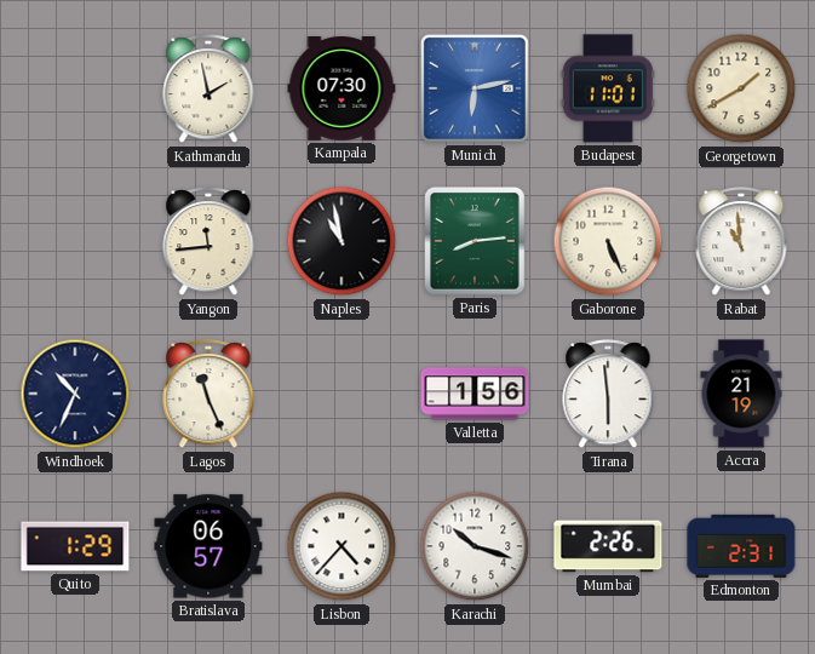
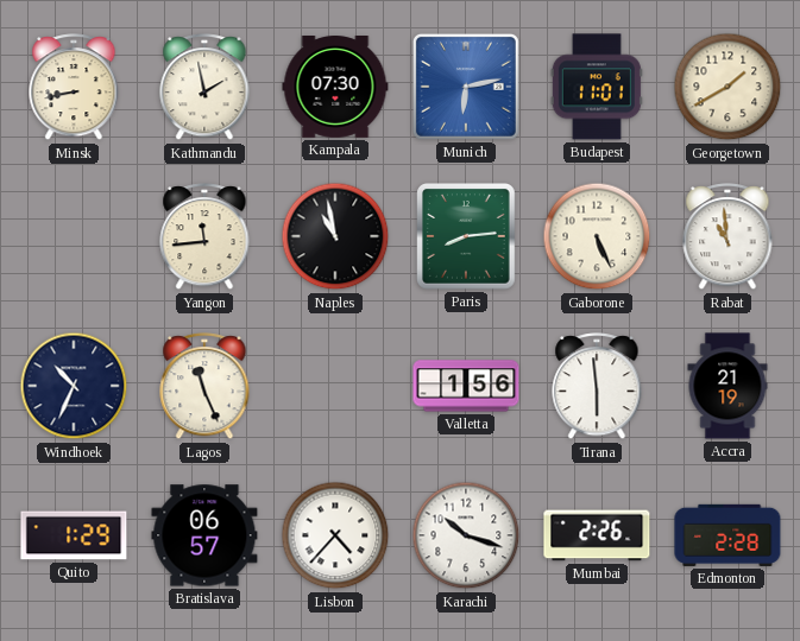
Minsk: none -> 8:43 (74, 88)
Edmonton: 2:31 -> 2:28 (727, 535)
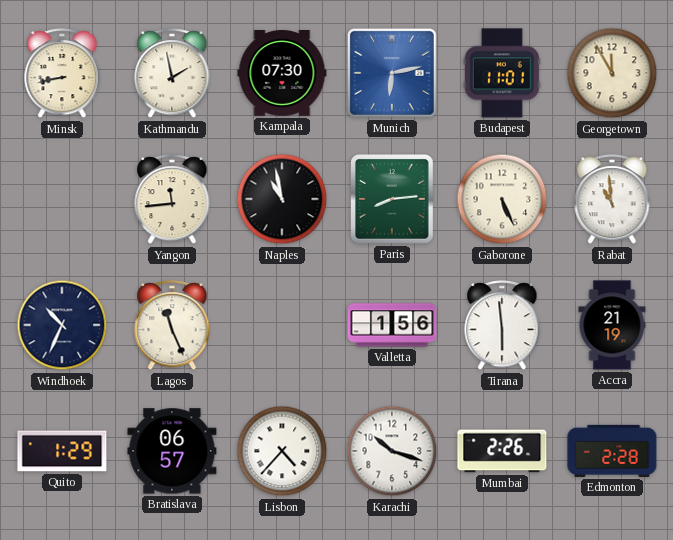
Georgetown: 1:40 -> 11:55 (612, 73)
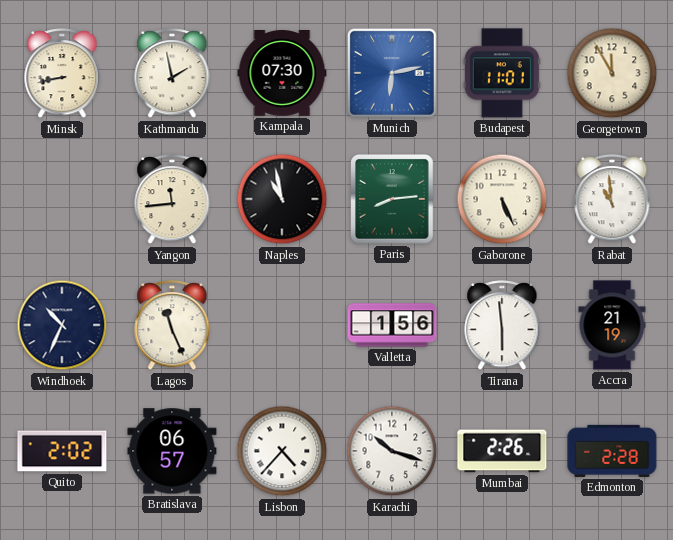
Quito: 1:29 -> 2:02 (62, 451)
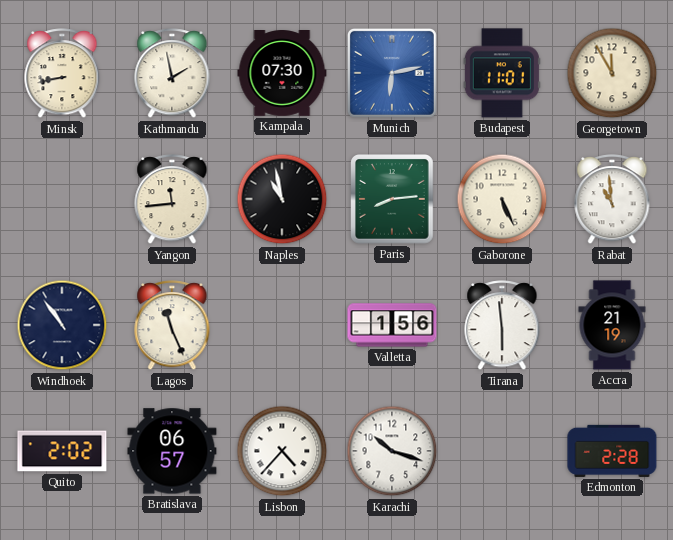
Windhoek: 10:34 -> 10:54 (62, 325)
Mumbai: 2:26 -> none (502, 451)
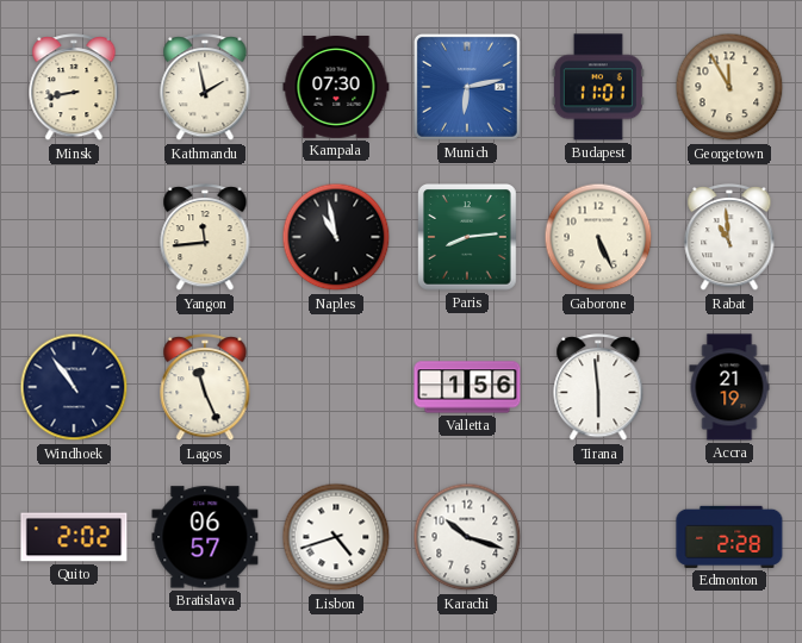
Lisbon: 4:37 -> 4:42 (336, 537)
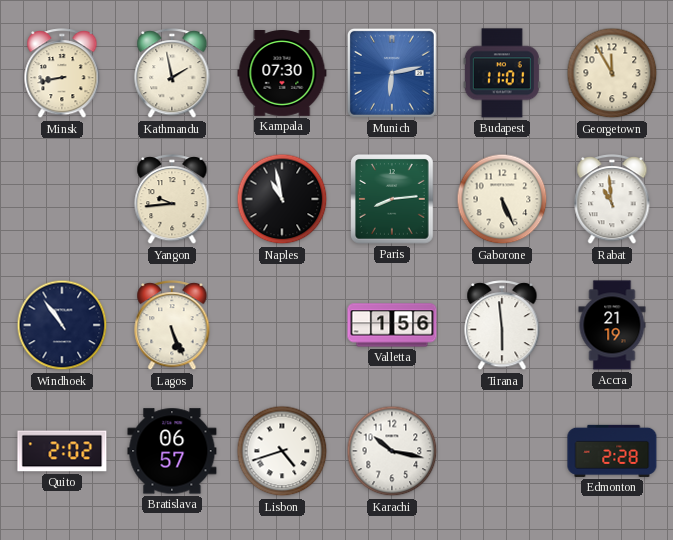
Yangon: 11:44 -> 9:44 (172, 200)
Lagos: 11:26 -> 5:26 (172, 326)
Karachi: 10:18 -> 10:17 (392, 451)
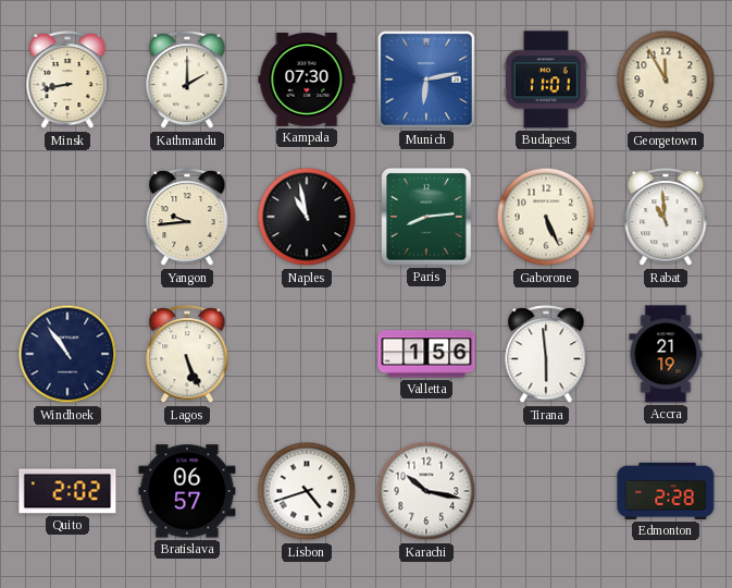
Kathmandu: 1:58 -> 2:00 (187, 81)
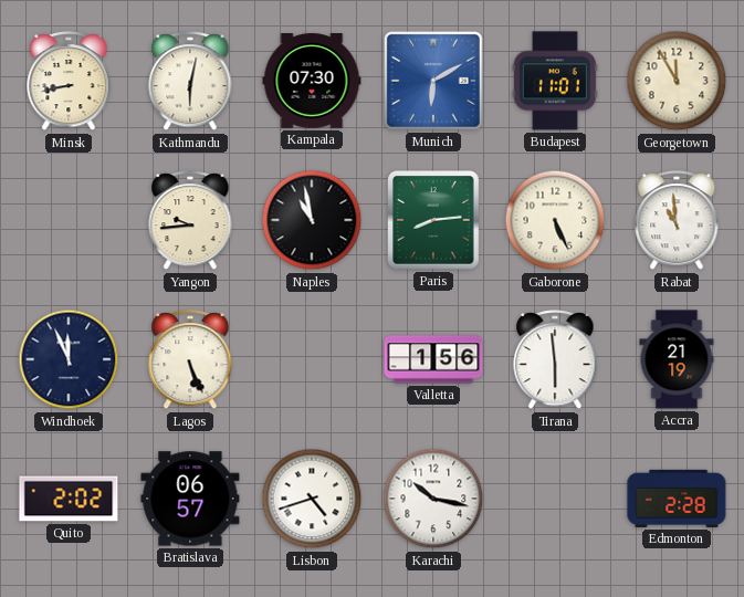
Kathmandu: 2:00 -> 6:02 (190, 82)
Munich: 6:13 -> 6:10 (433, 81)
Windhoek: 10:54 -> 11:56 (69, 359)
